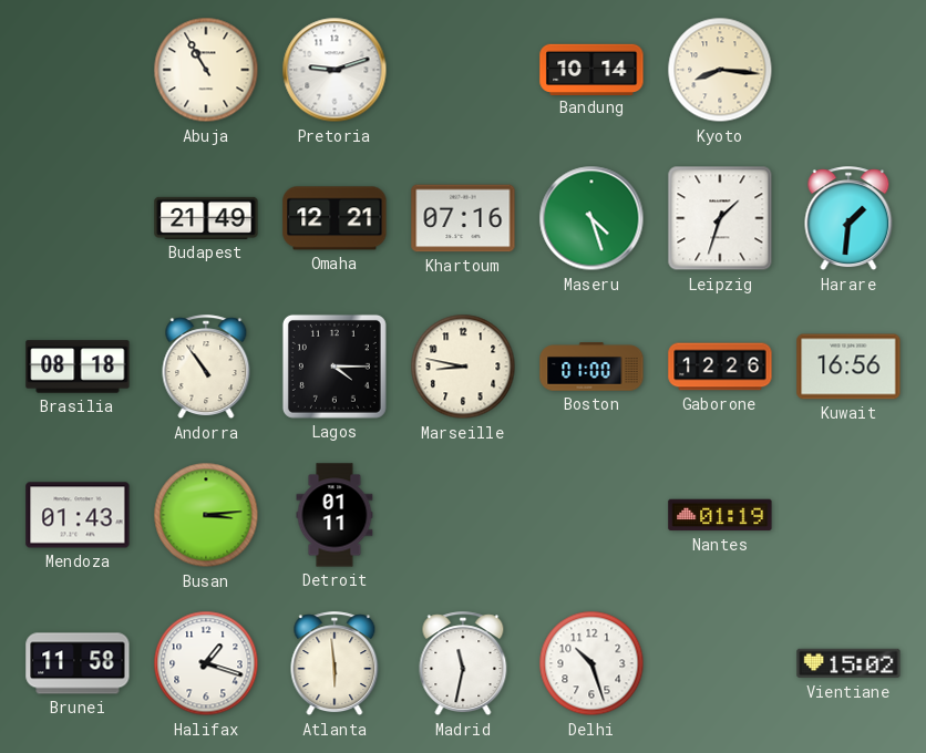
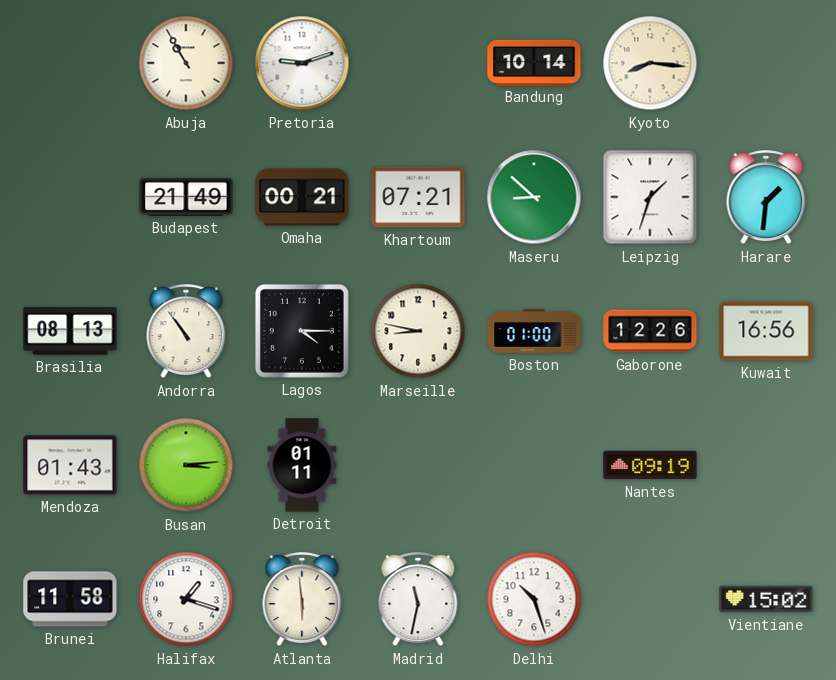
Omaha: 12:21 -> 00:21 (302, 197)
Khartoum: 07:16 -> 07:21 (418, 197)
Maseru: 4:27 -> 8:52 (534, 197)
Brasilia: 08:18 -> 08:13 (70, 331)
Nantes: 01:19 -> 09:19 (650, 465)
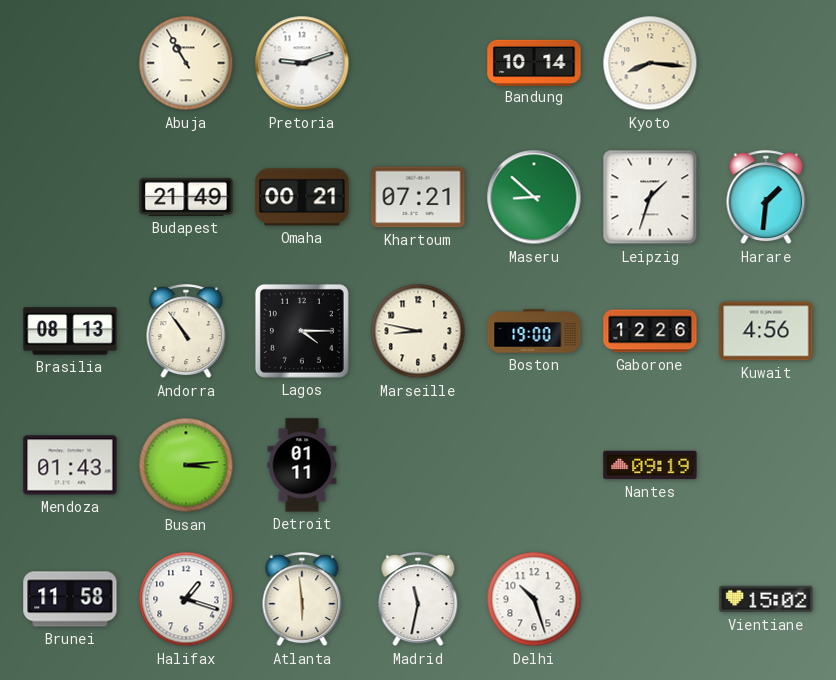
Boston: 01:00 -> 19:00 (534, 331)
Kuwait: 16:56 -> 4:56 (766, 331)
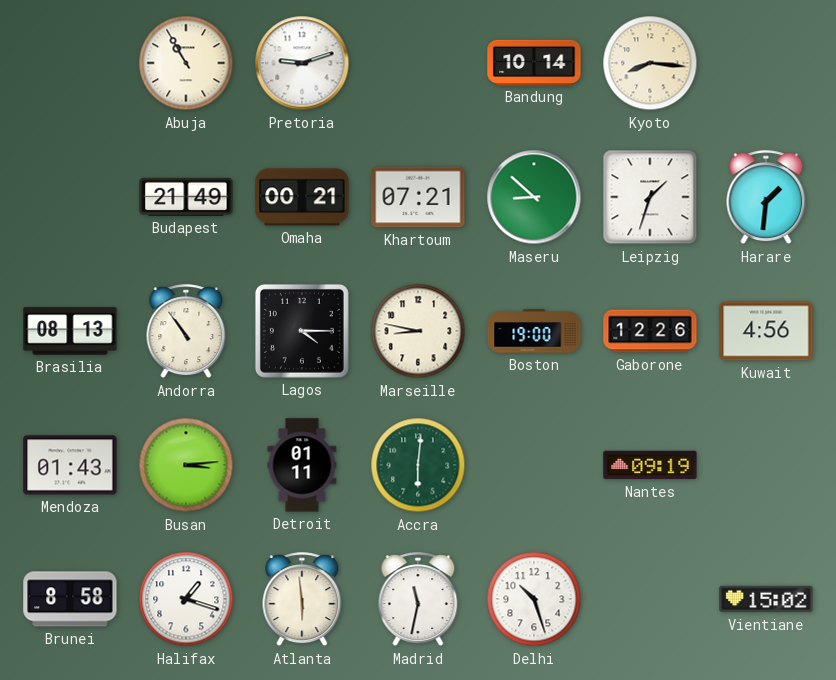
Accra: none -> 6:01 (418, 465)
Brunei: 11:58 -> 8:58 (70, 599)
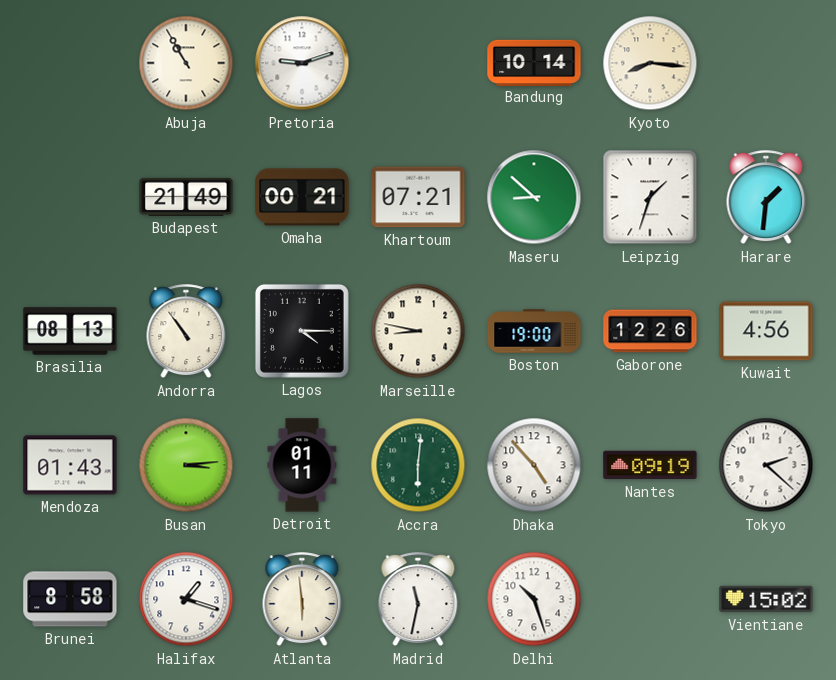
Dhaka: none -> 4:53 (534, 465)
Tokyo: none -> 2:22 (766, 465)
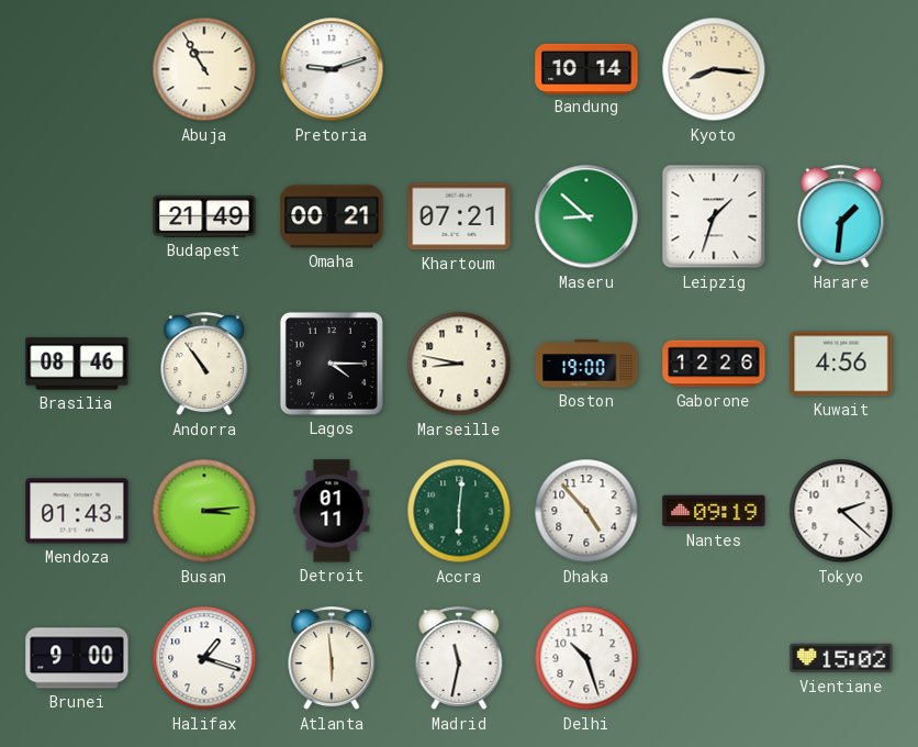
Brasilia: 08:13 -> 08:46 (77, 364)
Brunei: 8:58 -> 9:00 (77, 658)
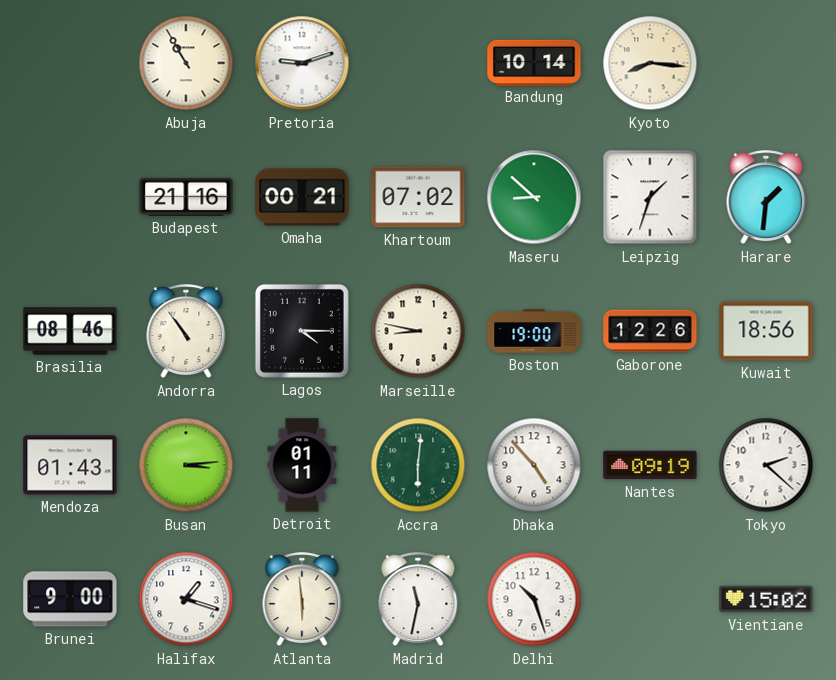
Budapest: 21:49 -> 21:16 (186, 197)
Khartoum: 07:21 -> 07:02 (418, 197)
Kuwait: 4:56 -> 18:56 (766, 331)
